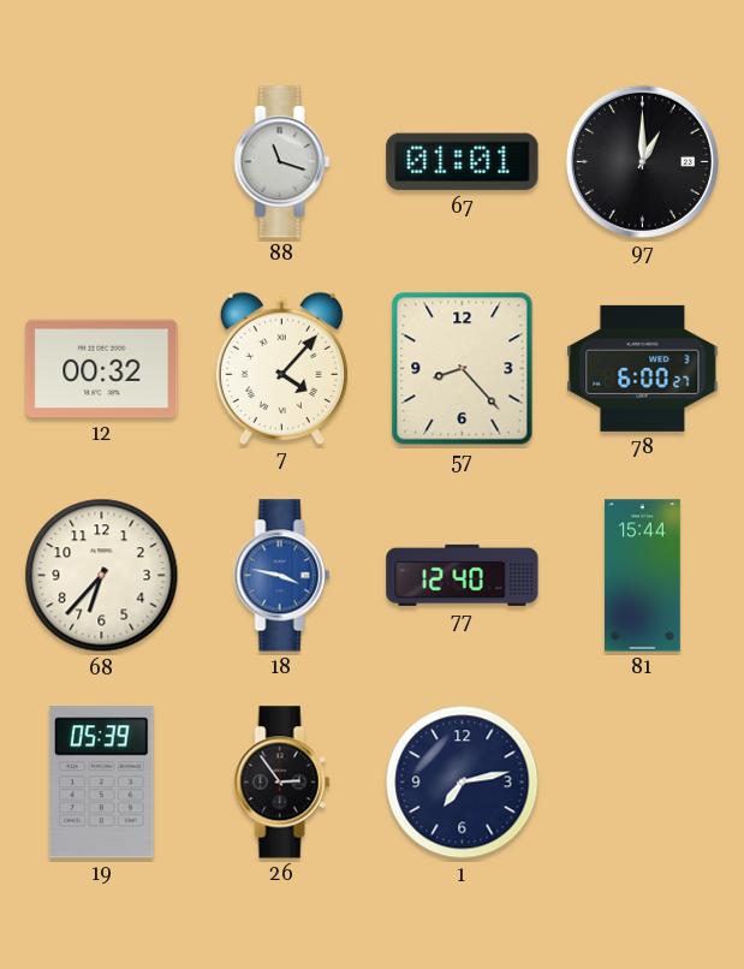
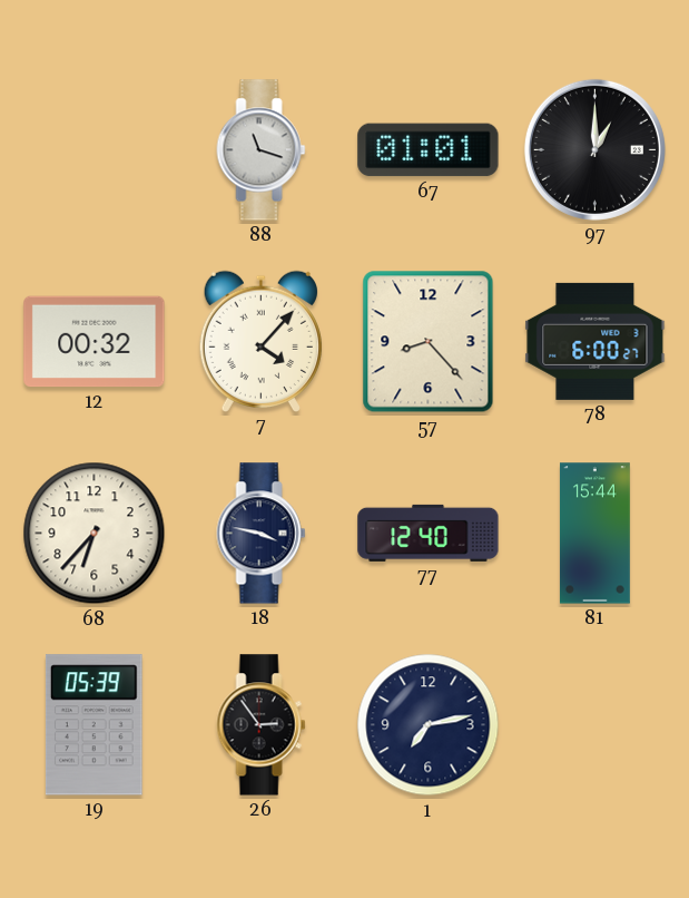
18 dial: blue -> navy (262, 534)
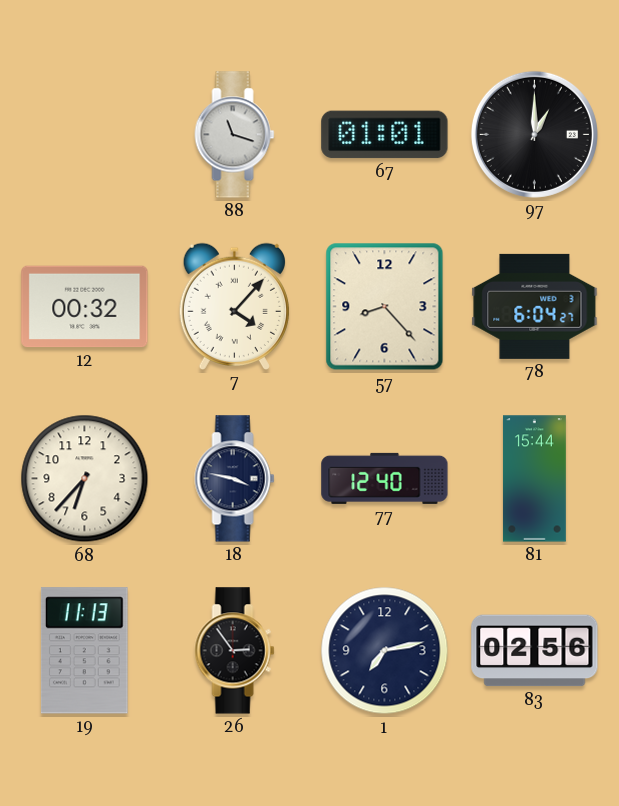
78: 6:00 -> 6:04 (535, 306)
19: 05:39 -> 11:13 (84, 651)
83: none -> 02:56 (535, 651)
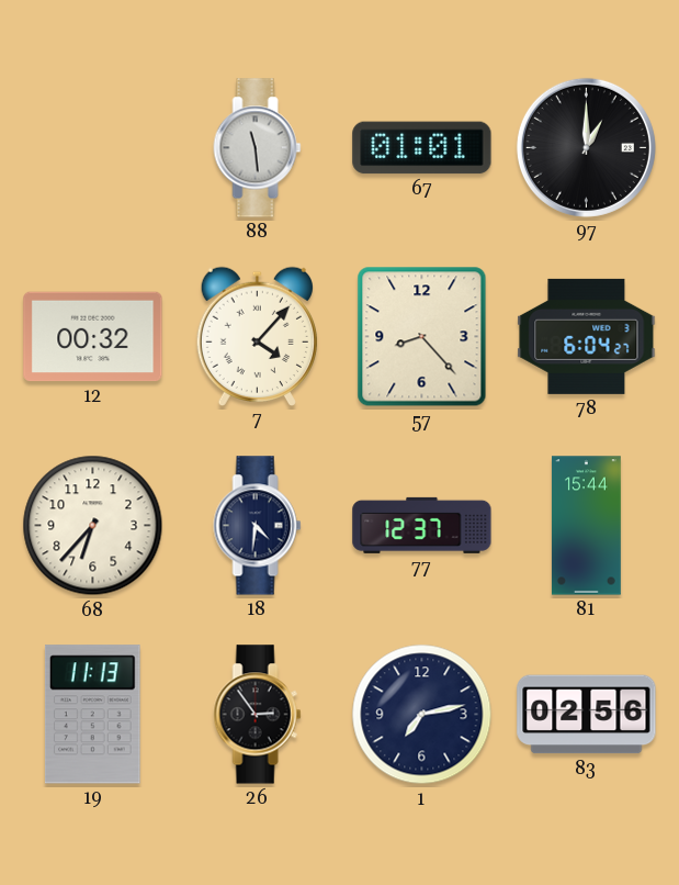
88: 11:18 -> 11:29 (258, 148)
18: 3:47 -> 4:31 (258, 526)
77: 12:40 -> 12:37 (422, 525)
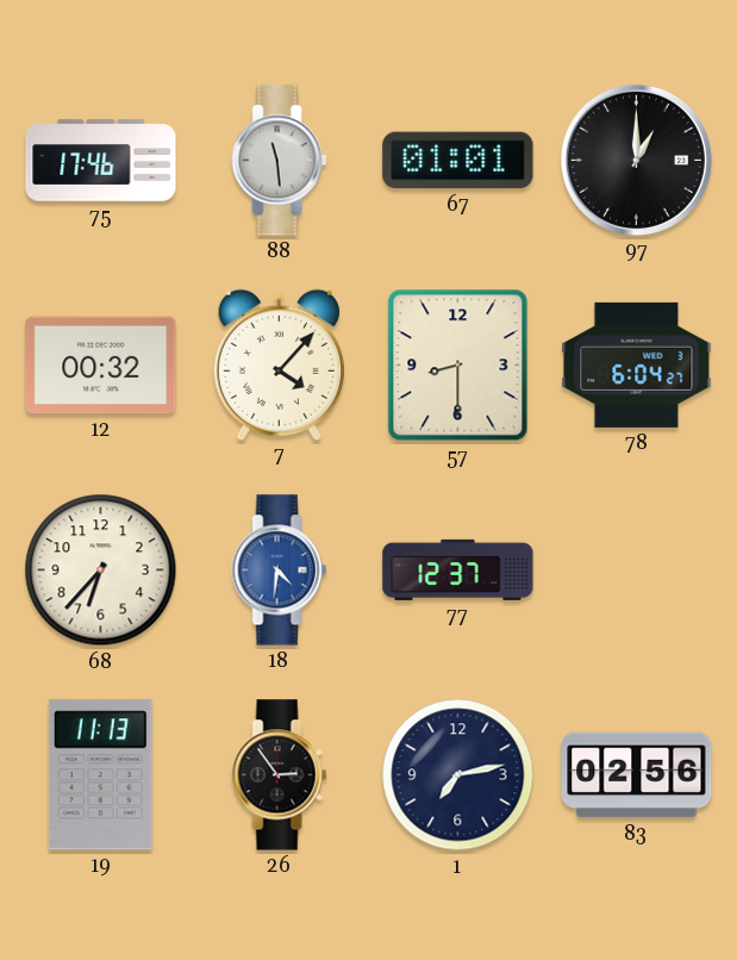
75: none -> 17:46 (101, 161)
57: 8:23 -> 8:30 (458, 366)
18 dial: navy -> blue (280, 571)
81: 15:44 -> none (586, 526)
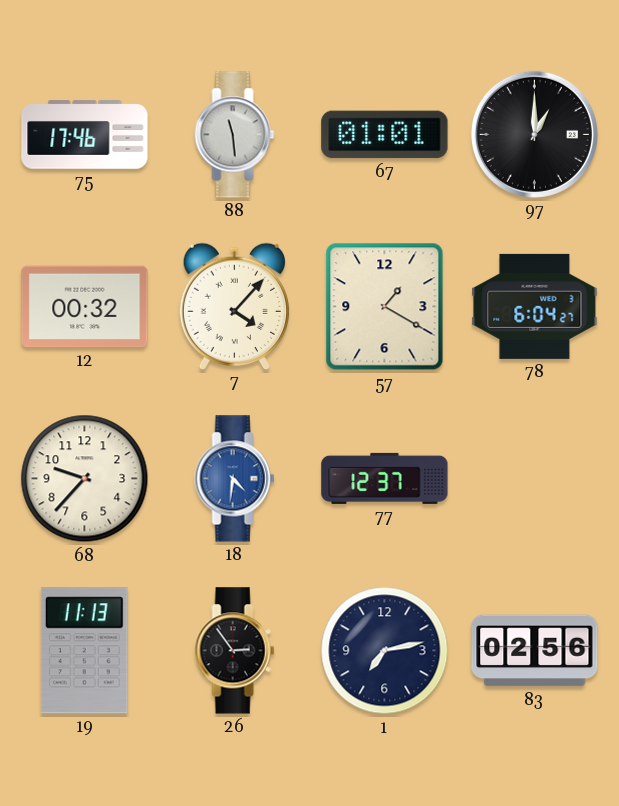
57: 8:30 -> 1:20 (385, 307)
68: 6:37 -> 9:37 (85, 479)
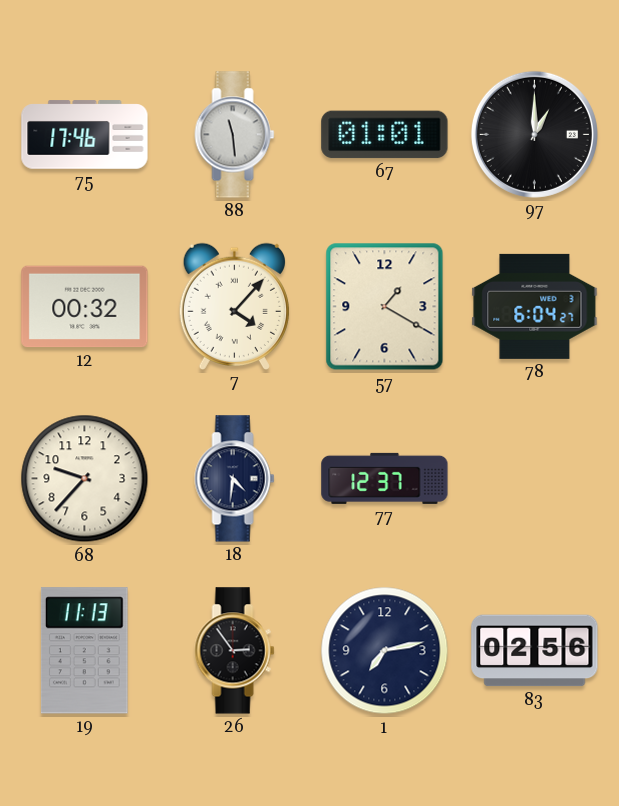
18 dial: blue -> navy (235, 479)
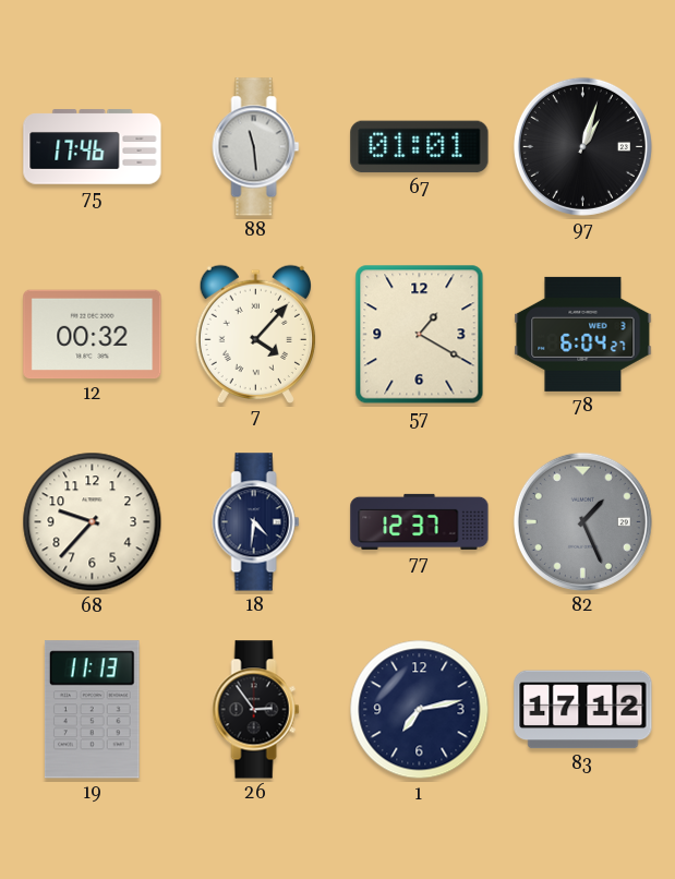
97: 1:00 -> 1:03 (582, 146)
82: none -> 1:26 (582, 521)
83: 02:56 -> 17:12 (583, 710)
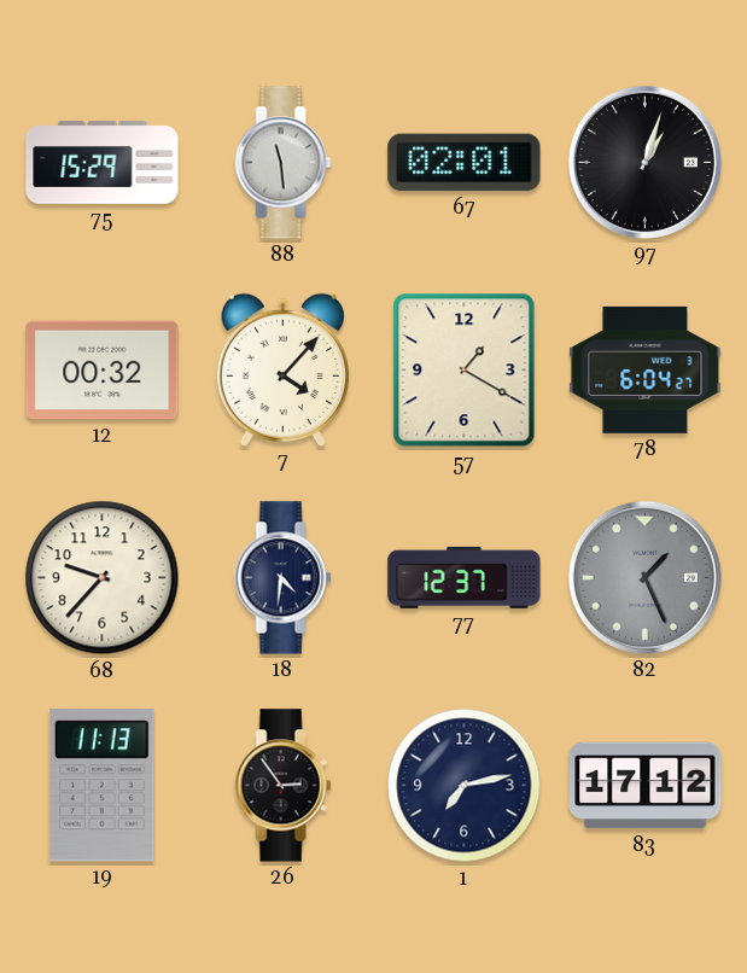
75: 17:46 -> 15:29 (103, 163)
67: 01:01 -> 02:01 (465, 163)
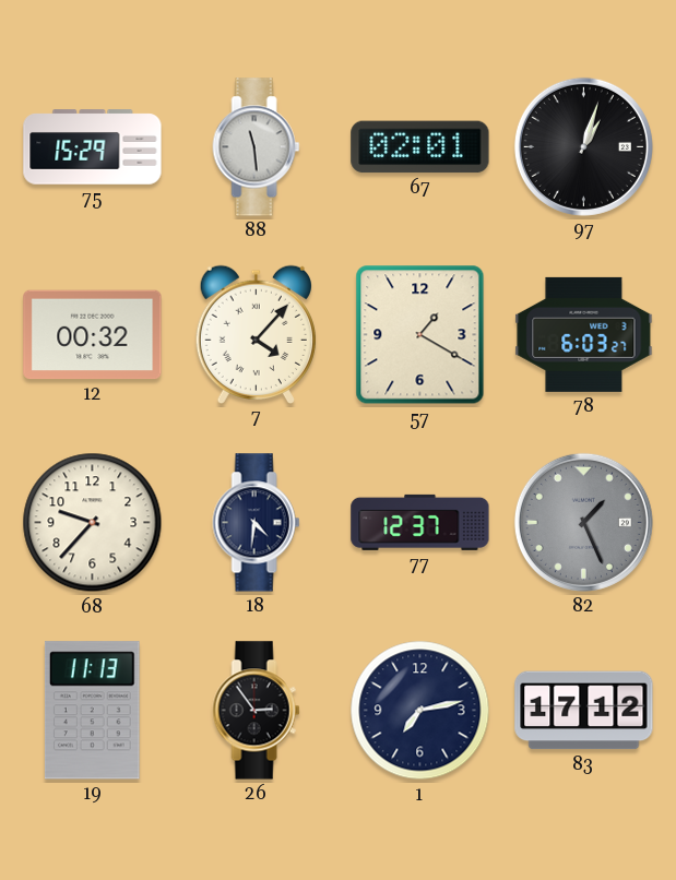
78: 6:04 -> 6:03 (584, 334)
